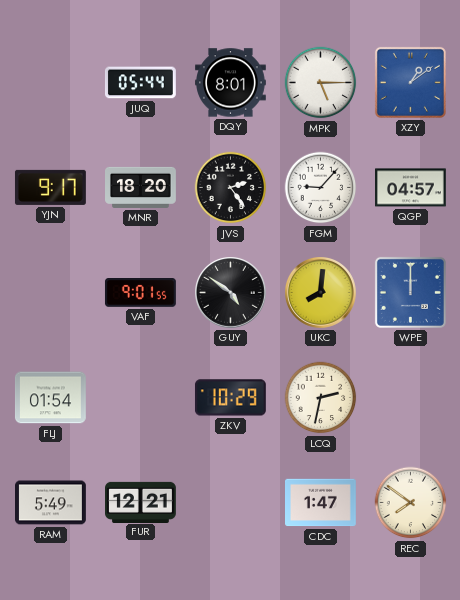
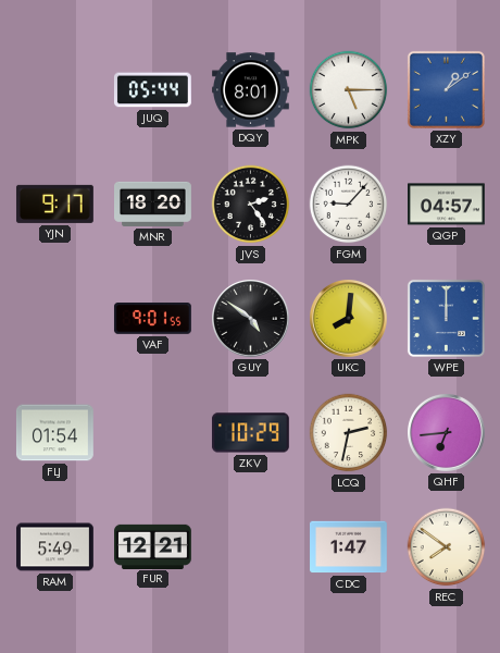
QHF: none -> 6:44 (447, 433)
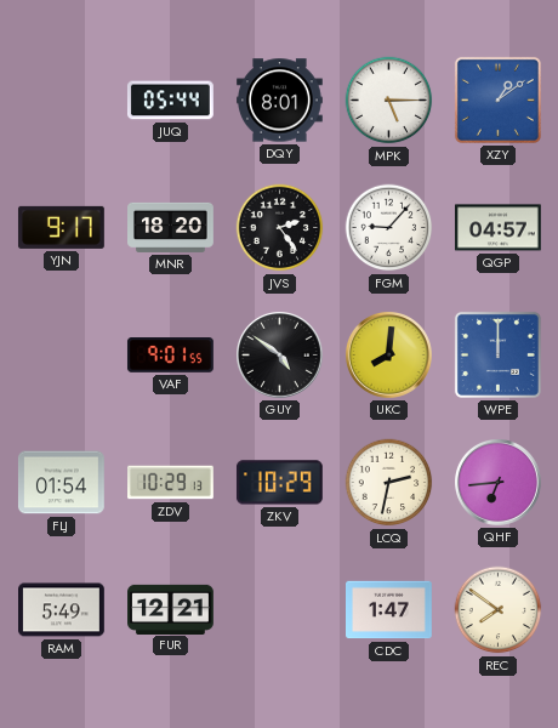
ZDV: none -> 10:29 (171, 483)
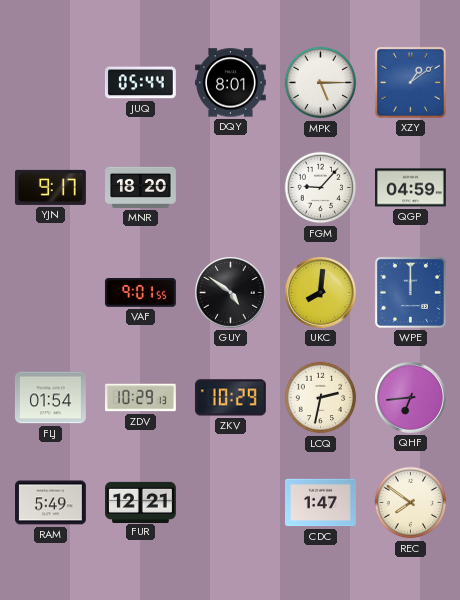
JVS: 2:24 -> none (280, 228)
QGP: 04:57 -> 04:59 (411, 188)
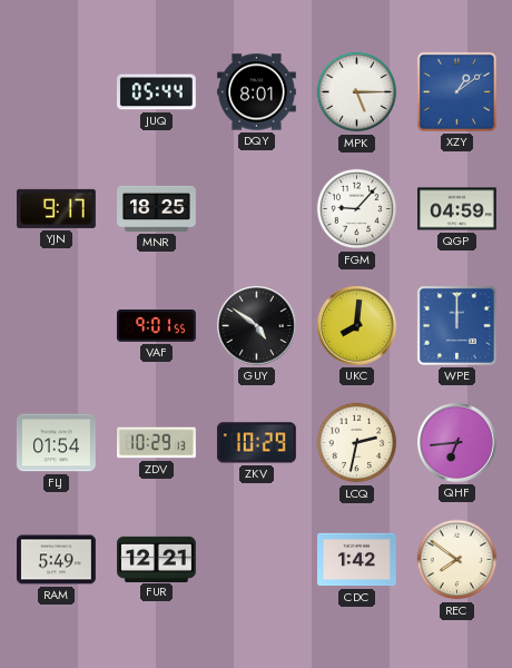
MNR: 18:20 -> 18:25 (157, 208)
CDC: 1:47 -> 1:42 (357, 560)
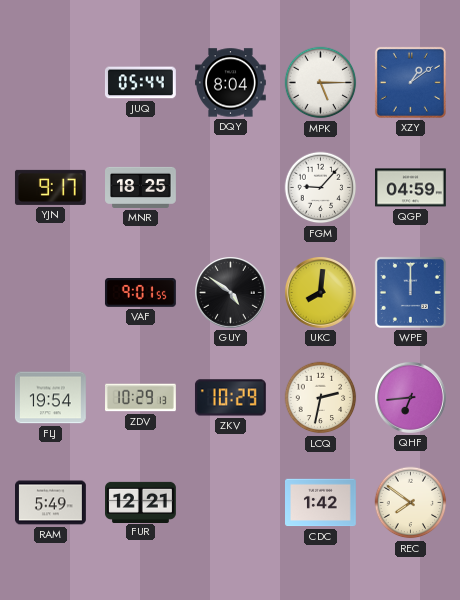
DQY: 8:01 -> 8:04 (231, 83)
FLJ: 01:54 -> 19:54 (50, 398)
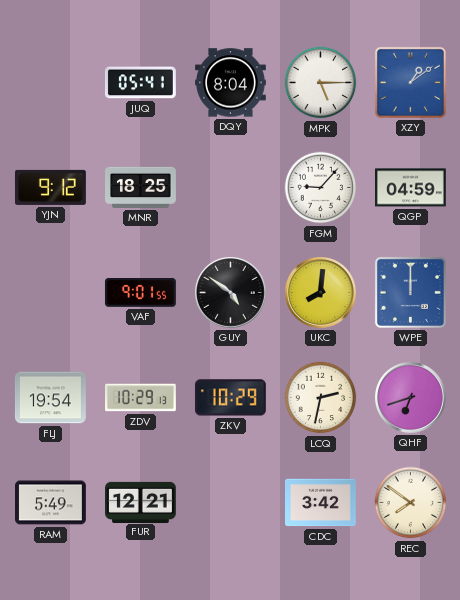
JUQ: 05:44 -> 05:41 (140, 83)
YJN: 9:17 -> 9:12 (50, 187)
QHF: 6:44 -> 6:42 (411, 398)
CDC: 1:42 -> 3:42 (321, 503)
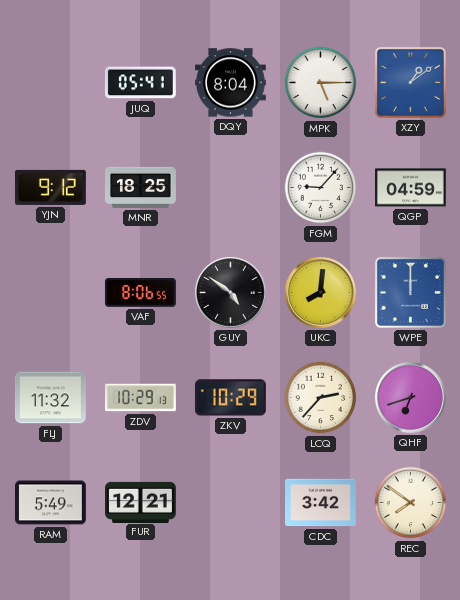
VAF: 9:01 -> 8:06 (140, 293)
FLJ: 19:54 -> 11:32 (50, 398)
LCQ: 2:32 -> 2:37 (321, 398)
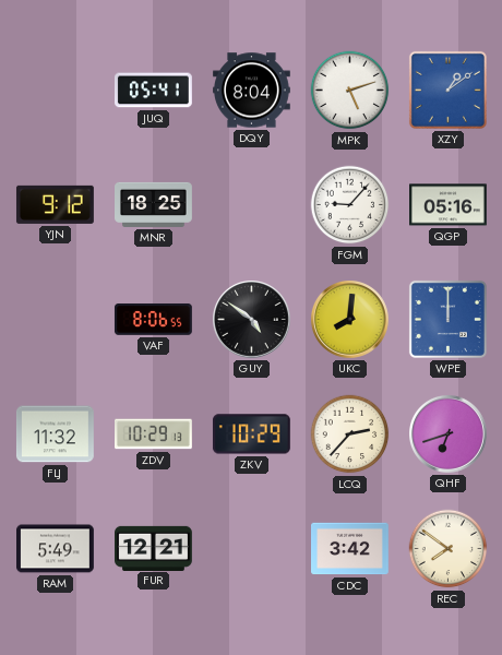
MPK: 5:15 -> 5:12 (350, 91)
QGP: 04:59 -> 05:16 (449, 205)
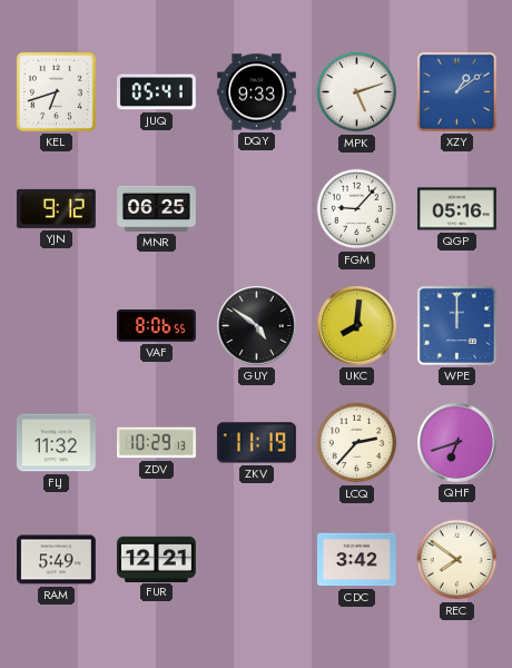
KEL: none -> 6:42 (56, 91)
DQY: 8:04 -> 9:33 (257, 92)
MNR: 18:25 -> 06:25 (157, 208)
ZKV: 10:29 -> 11:19 (256, 443)
